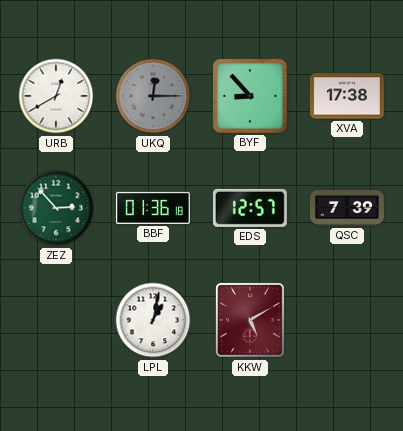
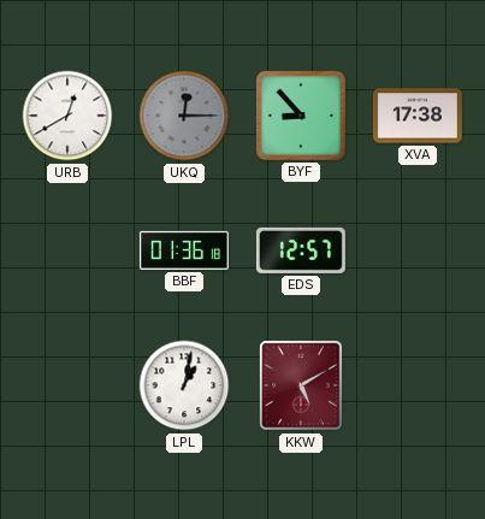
ZEZ: 2:53 -> none (56, 208)
QSC: 7:39 -> none (347, 208)
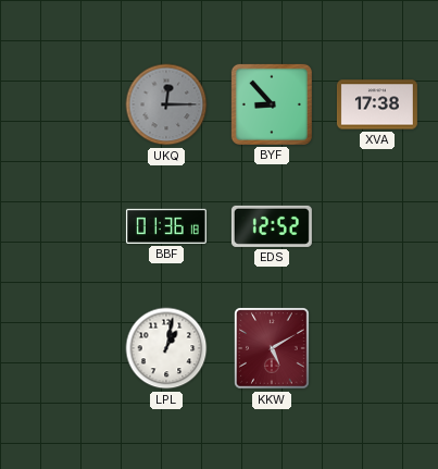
URB: 12:40 -> none (67, 116)
EDS: 12:57 -> 12:52 (272, 226)
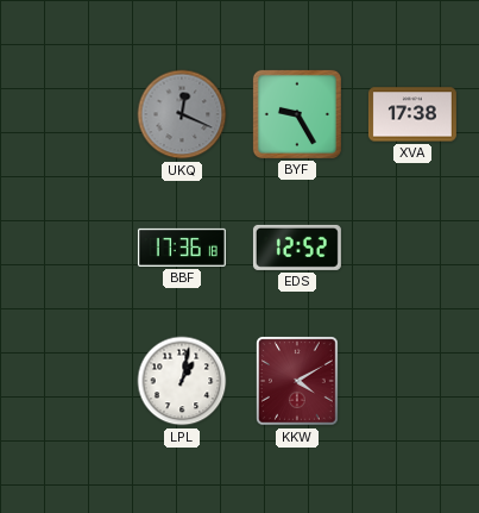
UKQ: 12:15 -> 12:19 (182, 114)
BYF: 8:53 -> 9:25 (297, 114)
BBF: 01:36 -> 17:36 (182, 248)
KKW: 5:10 -> 4:10 (297, 381)
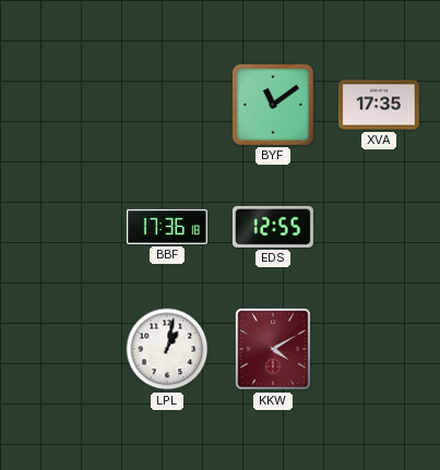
UKQ: 12:19 -> none (182, 114)
BYF: 9:25 -> 11:09 (273, 105)
XVA: 17:38 -> 17:35 (379, 105)
EDS: 12:52 -> 12:55 (273, 227)
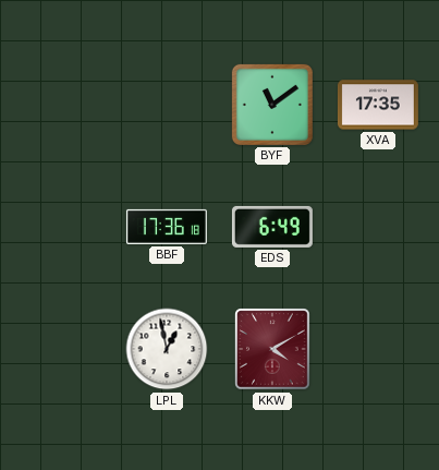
EDS: 12:55 -> 6:49 (272, 227)
LPL: 1:02 -> 12:58 (167, 349)
